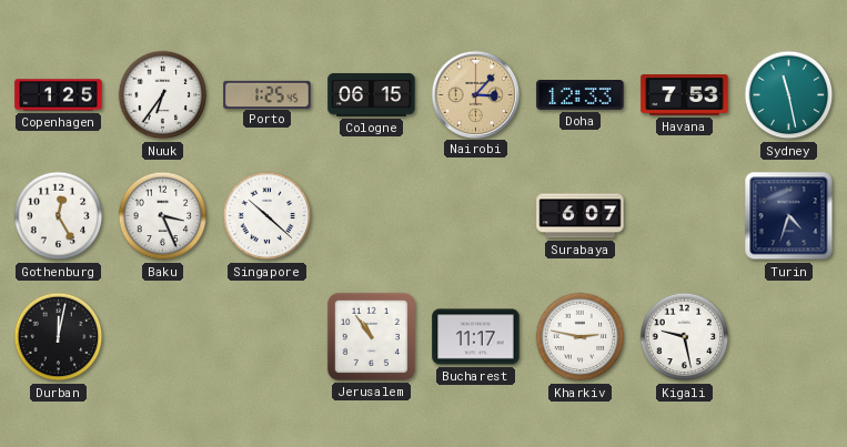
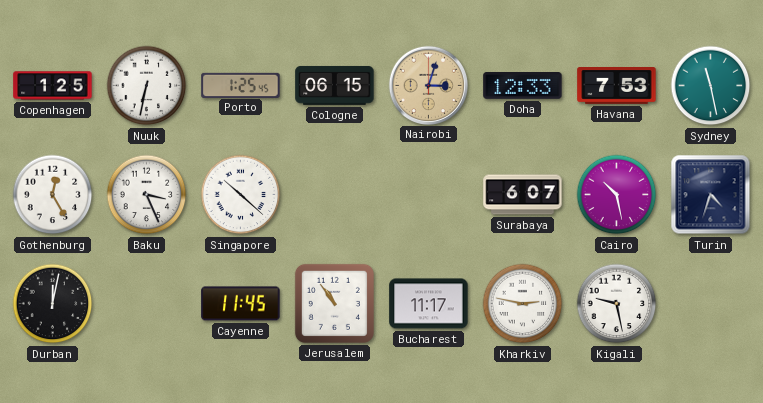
Nuuk: 6:36 -> 6:32 (147, 86)
Nairobi: 3:07 -> 3:03 (428, 85)
Cairo: none -> 10:28 (617, 195)
Cayenne: none -> 11:45 (241, 304)
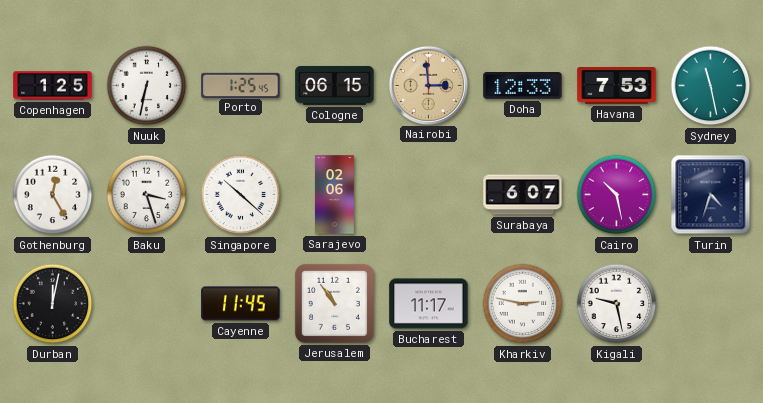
Nairobi: 3:03 -> 2:59 (428, 85)
Baku: 3:26 -> 3:27 (147, 195)
Sarajevo: none -> 02:06 (334, 195)
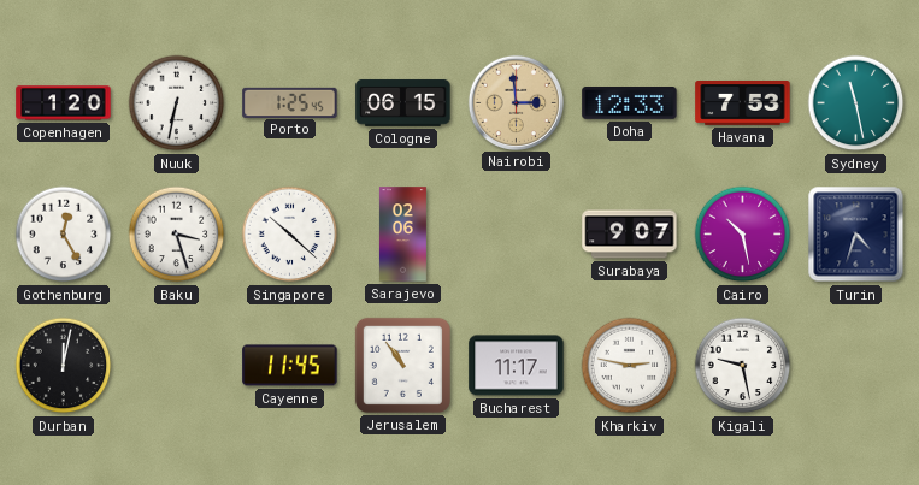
Copenhagen: 1:25 -> 1:20 (64, 103)
Surabaya: 6:07 -> 9:07 (630, 235)
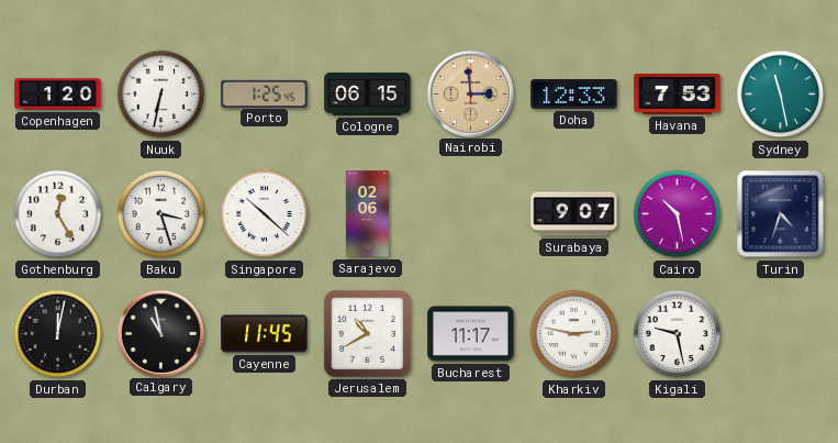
Calgary: none -> 10:58 (160, 333)
Jerusalem: 10:54 -> 10:40 (367, 333)
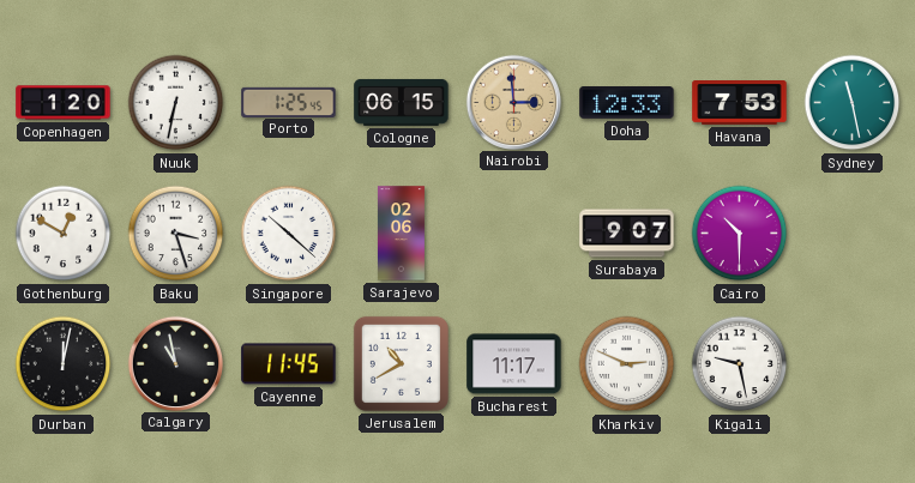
Gothenburg: 12:25 -> 12:50 (64, 234)
Cairo: 10:28 -> 10:30 (740, 234)
Turin: 4:33 -> none (781, 214)
Kharkiv: 2:47 -> 2:49 (627, 364)
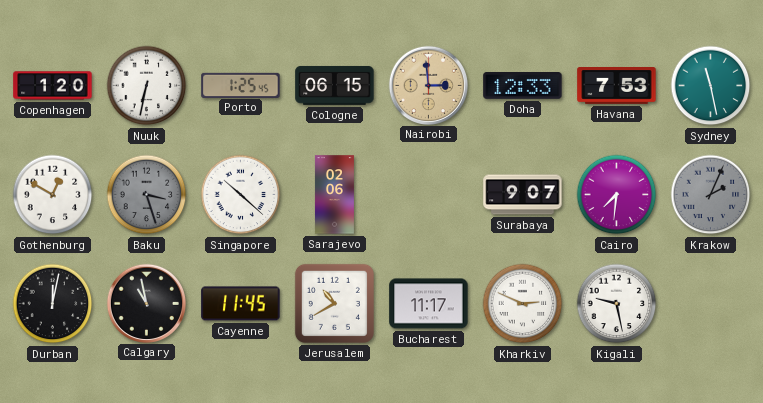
Baku dial: white -> grey (147, 195)
Cairo: 10:30 -> 7:31 (617, 195)
Krakow: none -> 2:04 (711, 195)
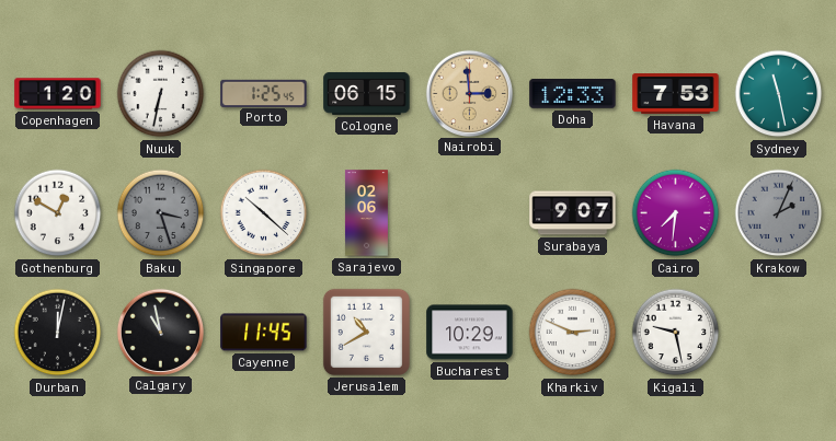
Bucharest: 11:17 -> 10:29 (470, 333)
